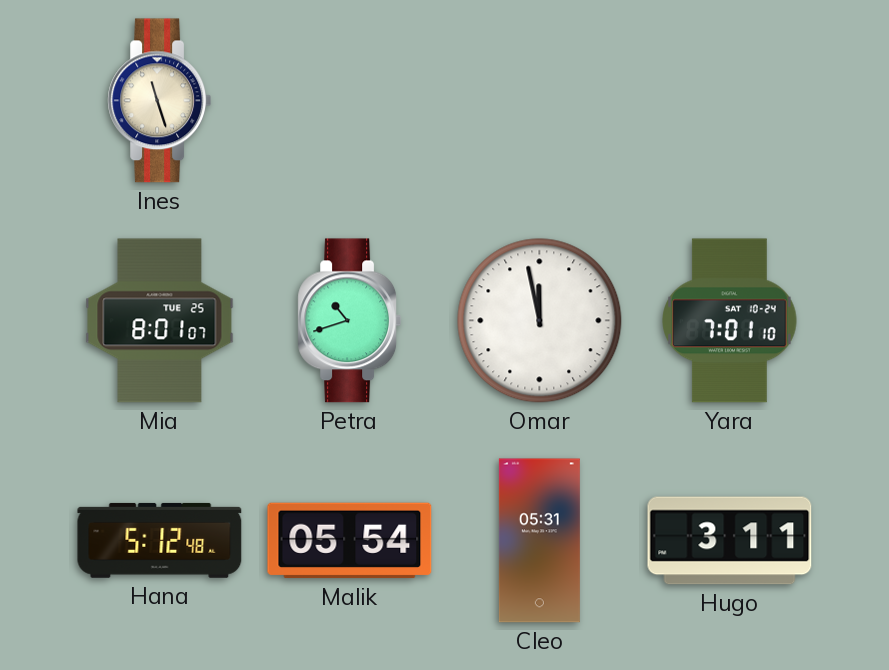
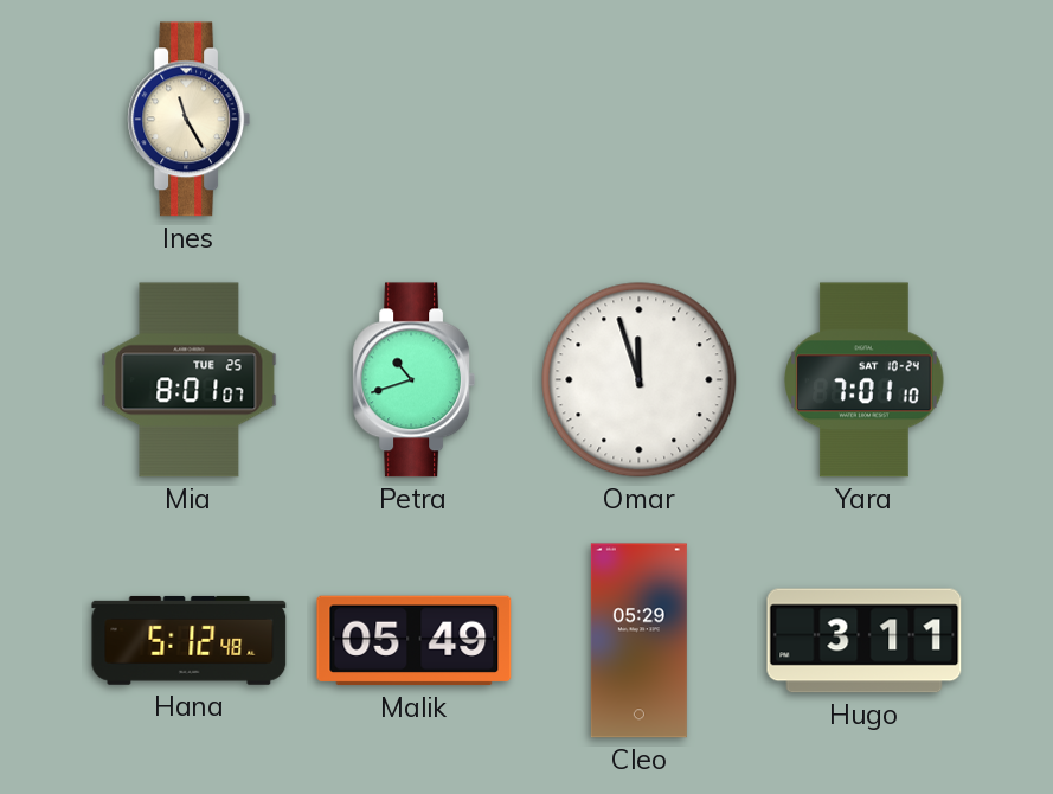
Ines: 11:27 -> 11:25 (190, 120)
Omar: 11:58 -> 11:57 (640, 380)
Malik: 05:54 -> 05:49 (415, 641)
Cleo: 05:31 -> 05:29 (638, 641)
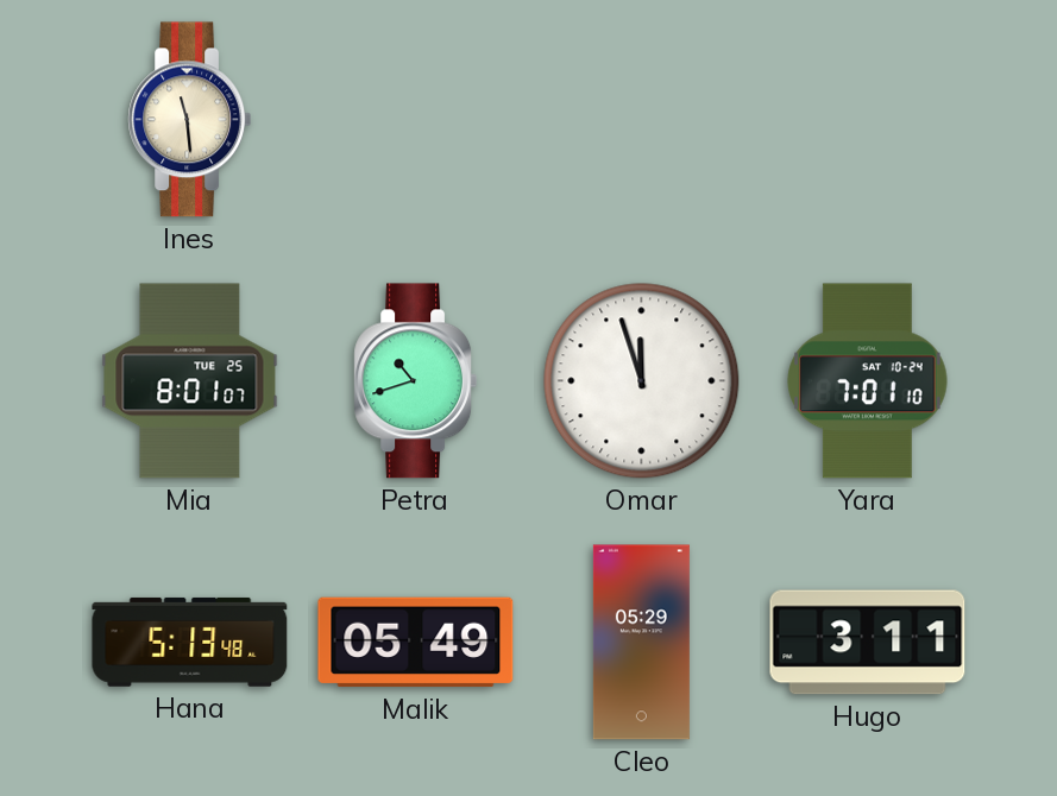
Ines: 11:25 -> 11:29 (190, 120)
Hana: 5:12 -> 5:13 (190, 642)
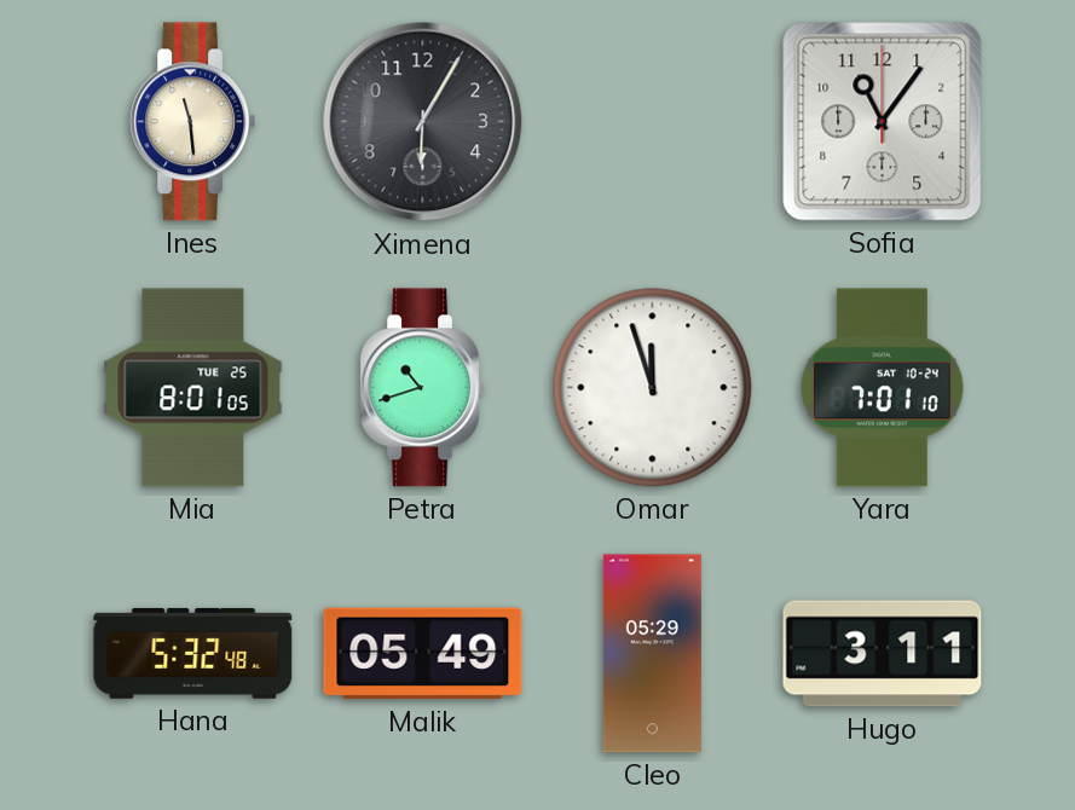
Ximena: none -> 6:05 (423, 122)
Sofia: none -> 11:06 (883, 122)
Mia: 8:01:07 -> 8:01:05 (193, 388)
Hana: 5:13 -> 5:32 (193, 653)
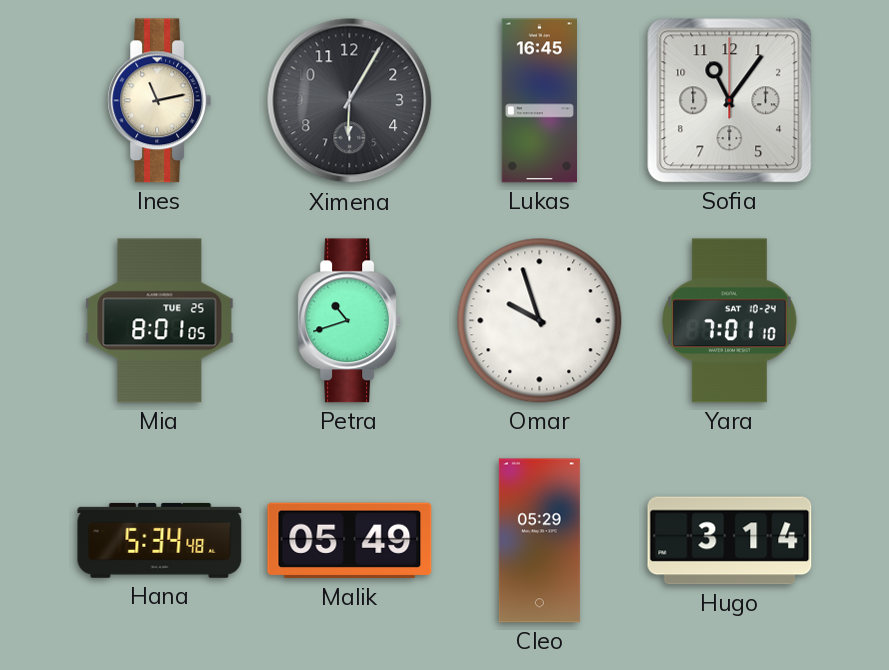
Ines: 11:29 -> 11:13 (160, 101)
Lukas: none -> 16:45 (539, 101)
Omar: 11:57 -> 9:57 (540, 321)
Hana: 5:32 -> 5:34 (160, 540)
Hugo: 3:11 -> 3:14 (730, 541)
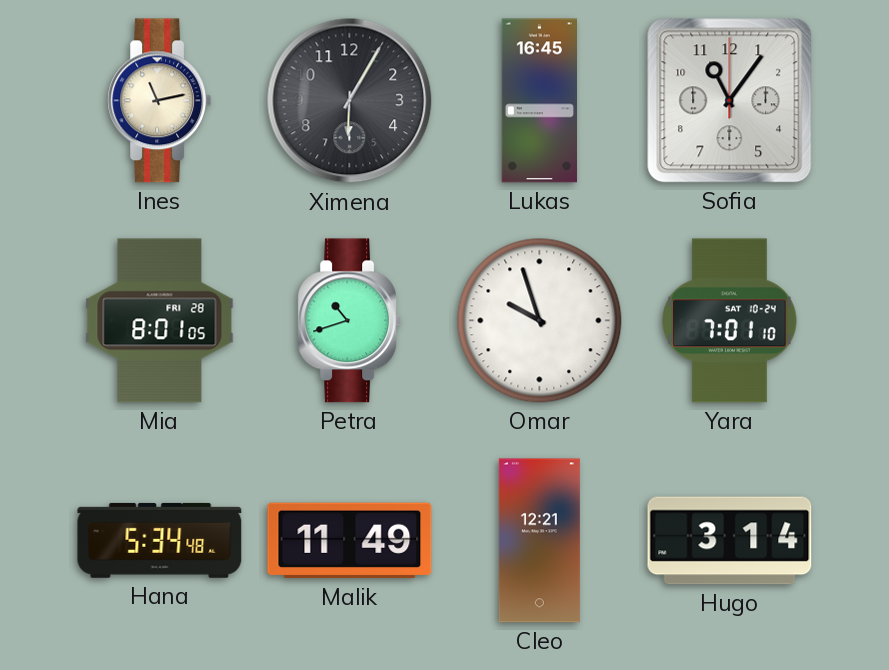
Mia date: TUE 25 -> FRI 28 (160, 321)
Malik: 05:49 -> 11:49 (350, 541)
Cleo: 05:29 -> 12:21 (539, 541)
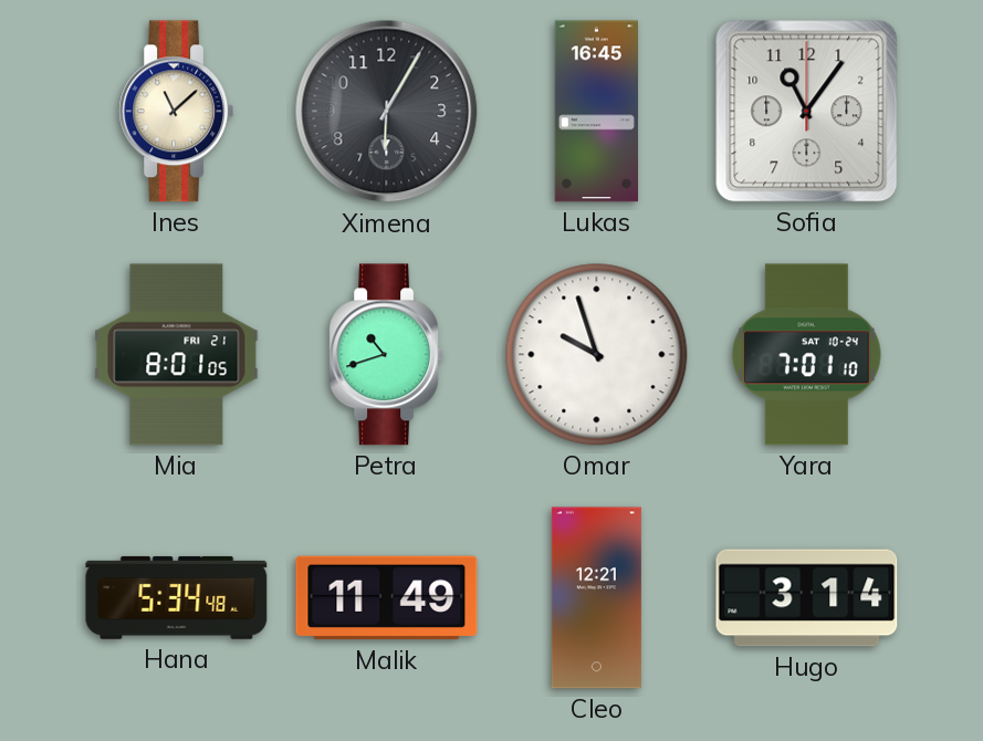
Ines: 11:13 -> 11:08 (177, 112)
Mia date: FRI 28 -> FRI 21 (177, 355)
